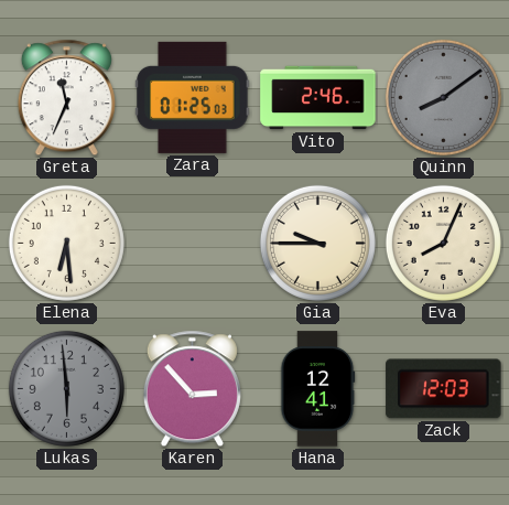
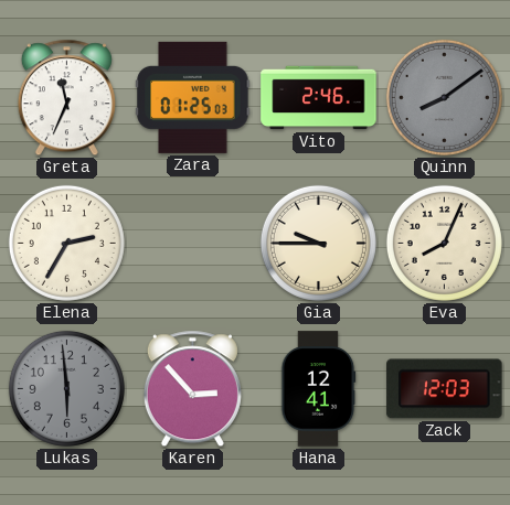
Elena: 6:29 -> 2:35 (66, 243)
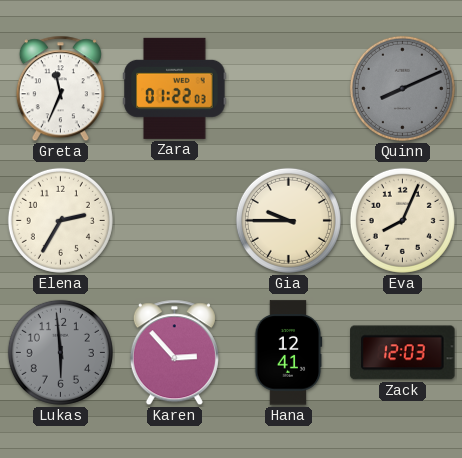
Zara: 01:25 -> 01:22 (175, 88)
Vito: 2:46 -> none (319, 98)
Quinn: 8:09 -> 8:11 (402, 88)
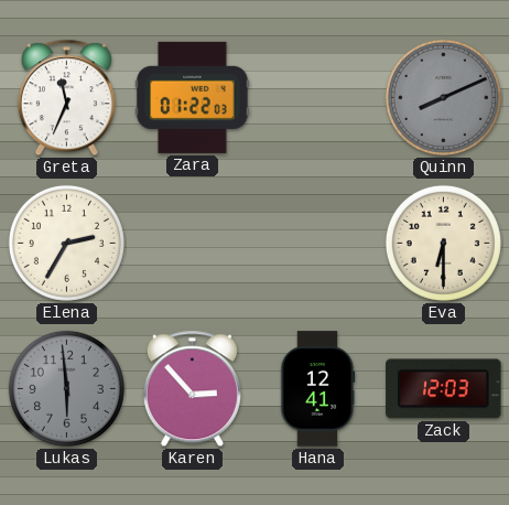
Gia: 9:45 -> none (288, 220)
Eva: 8:04 -> 6:30 (443, 243)
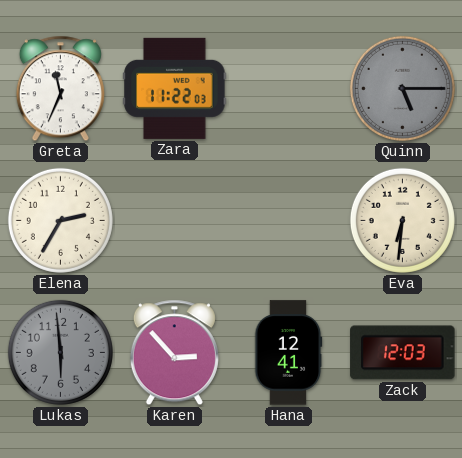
Zara: 01:22 -> 11:22 (175, 88)
Quinn: 8:11 -> 5:15 (402, 88)
Eva: 6:30 -> 6:31 (402, 220)
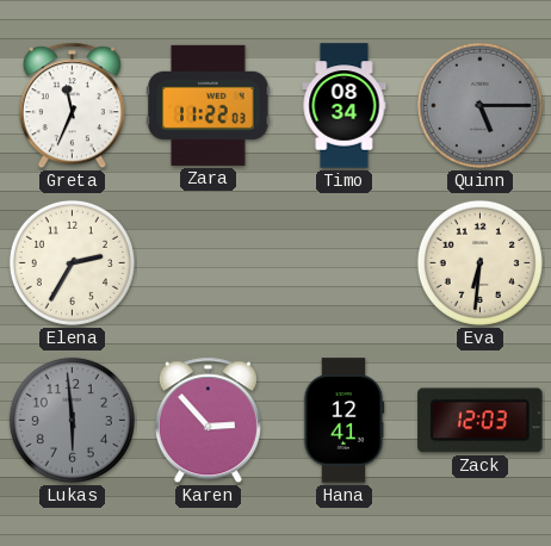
Timo: none -> 08:34 (345, 106)
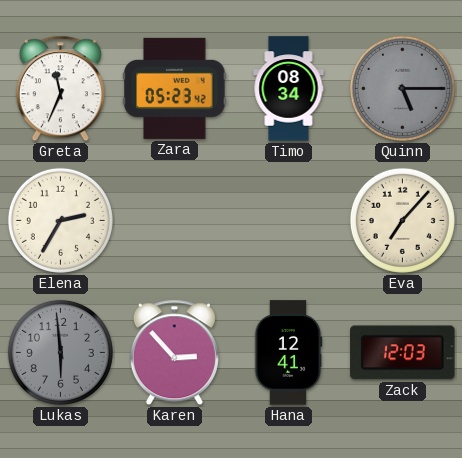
Zara: 11:22 -> 05:23 (175, 88)
Eva: 6:31 -> 7:07 (402, 220)
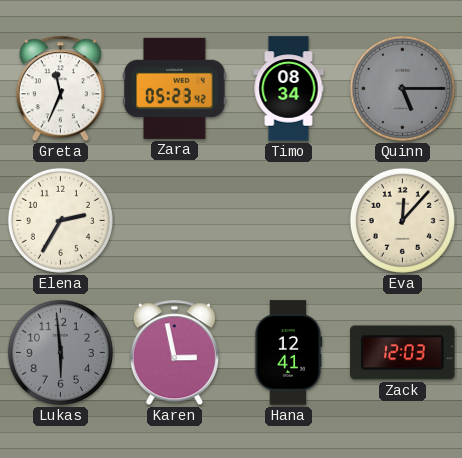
Eva: 7:07 -> 12:07 (402, 220)
Karen: 2:53 -> 2:58 (174, 353)
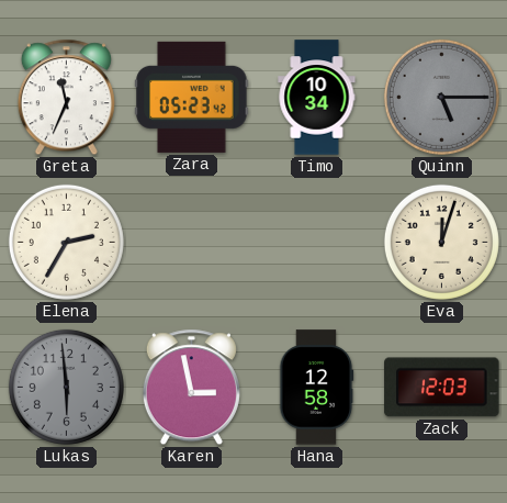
Timo: 08:34 -> 10:34 (317, 98)
Eva: 12:07 -> 12:03 (441, 242)
Hana: 12:41 -> 12:58 (317, 388)
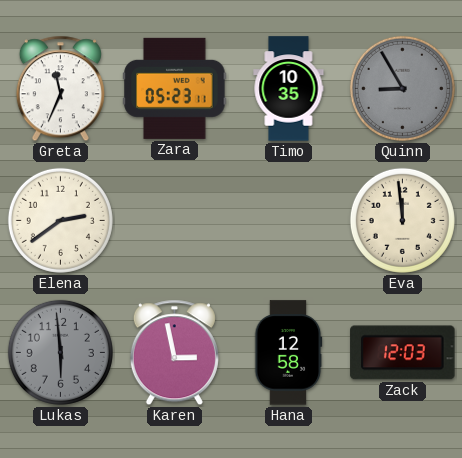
Zara: 05:23:42 -> 05:23:11 (175, 88)
Timo: 10:34 -> 10:35 (289, 89)
Quinn: 5:15 -> 8:55 (402, 88)
Elena: 2:35 -> 2:39 (60, 220)
Eva: 12:03 -> 11:59 (402, 220)
